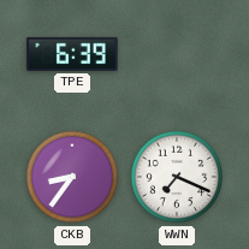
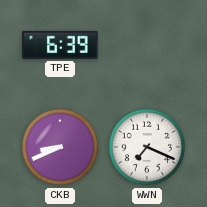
CKB: 8:36 -> 8:41 (60, 147)
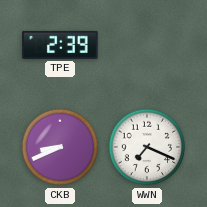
TPE: 6:39 -> 2:39 (60, 45)
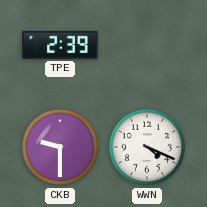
CKB: 8:41 -> 9:30 (60, 147)
WWN: 7:19 -> 4:19 (147, 147)
